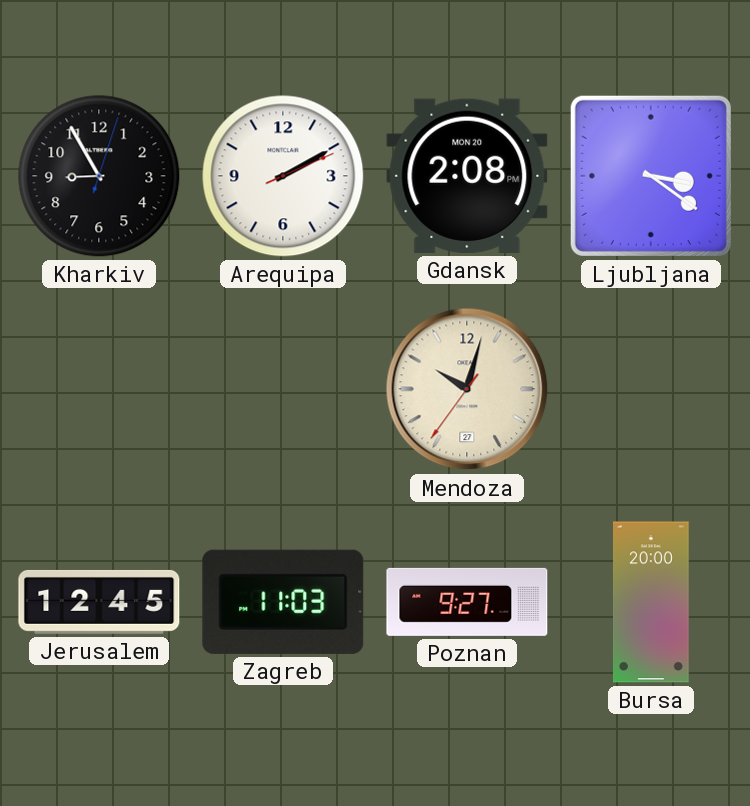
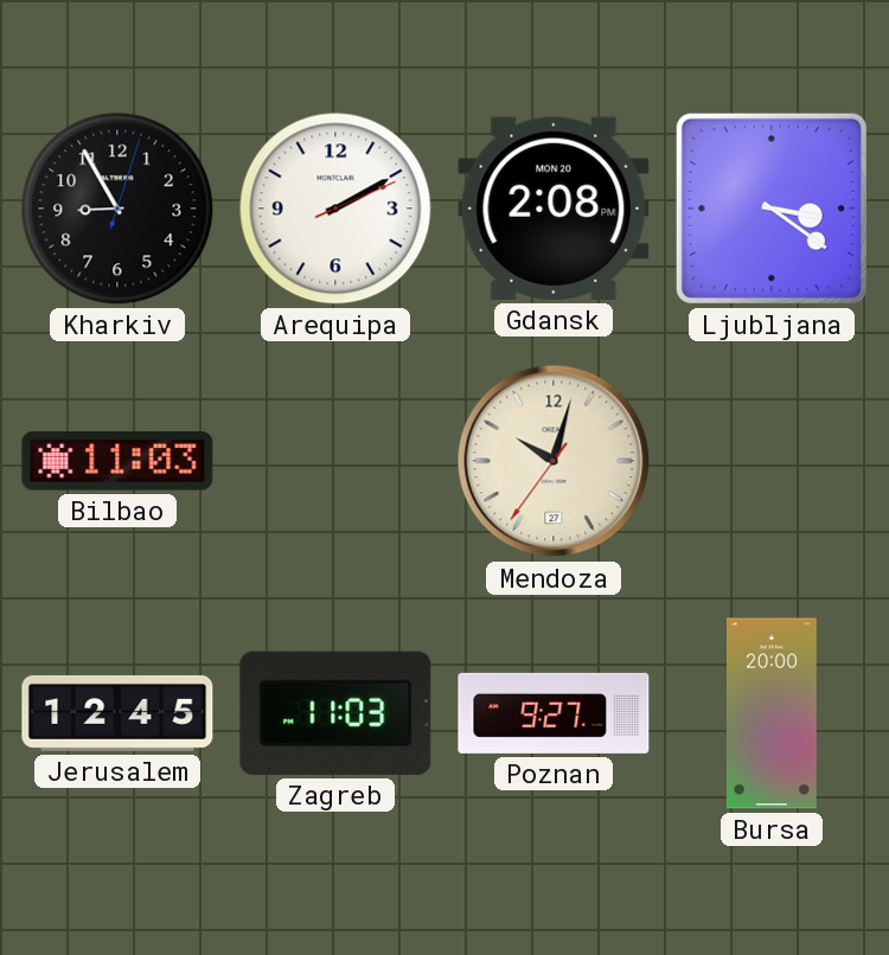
Bilbao: none -> 11:03 (117, 461)
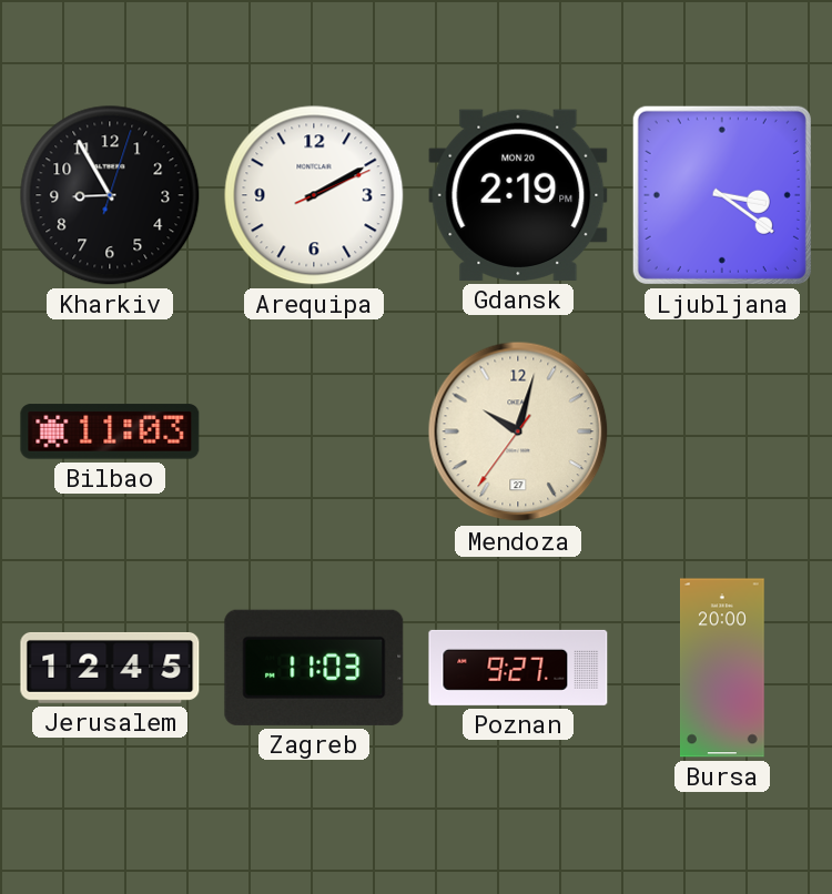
Gdansk: 2:08 -> 2:19 (518, 195)
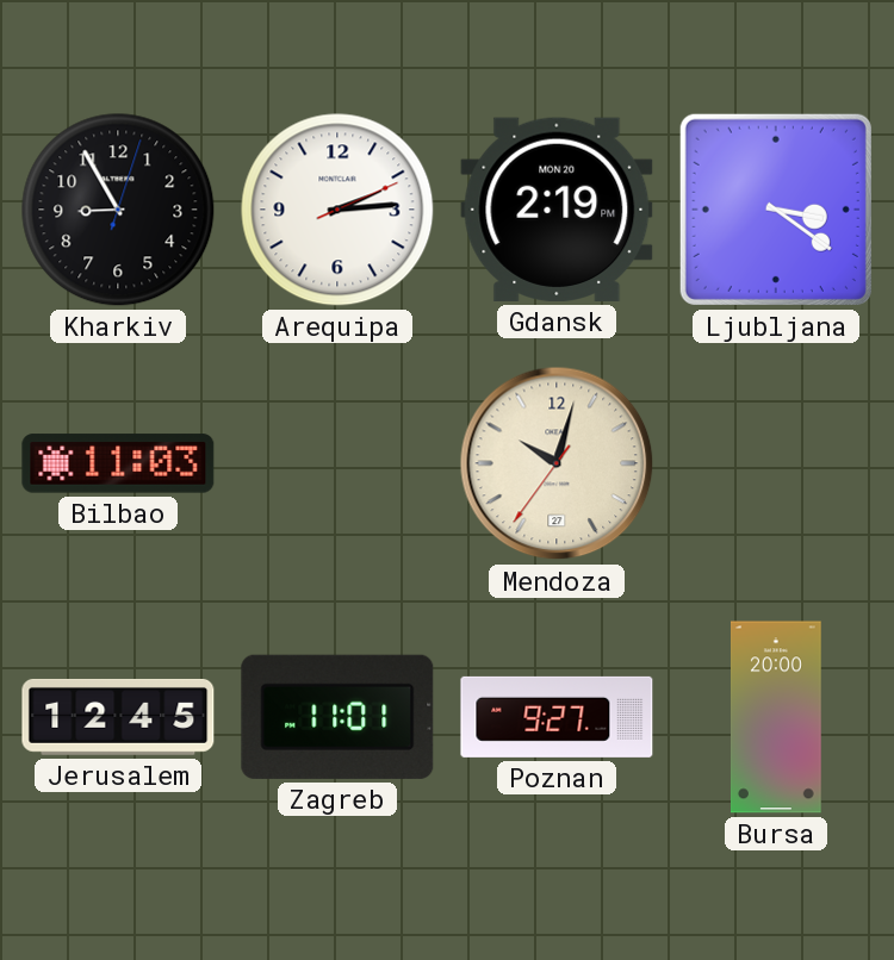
Arequipa: 2:10 -> 2:14 (337, 210)
Zagreb: 11:03 -> 11:01 (337, 717)
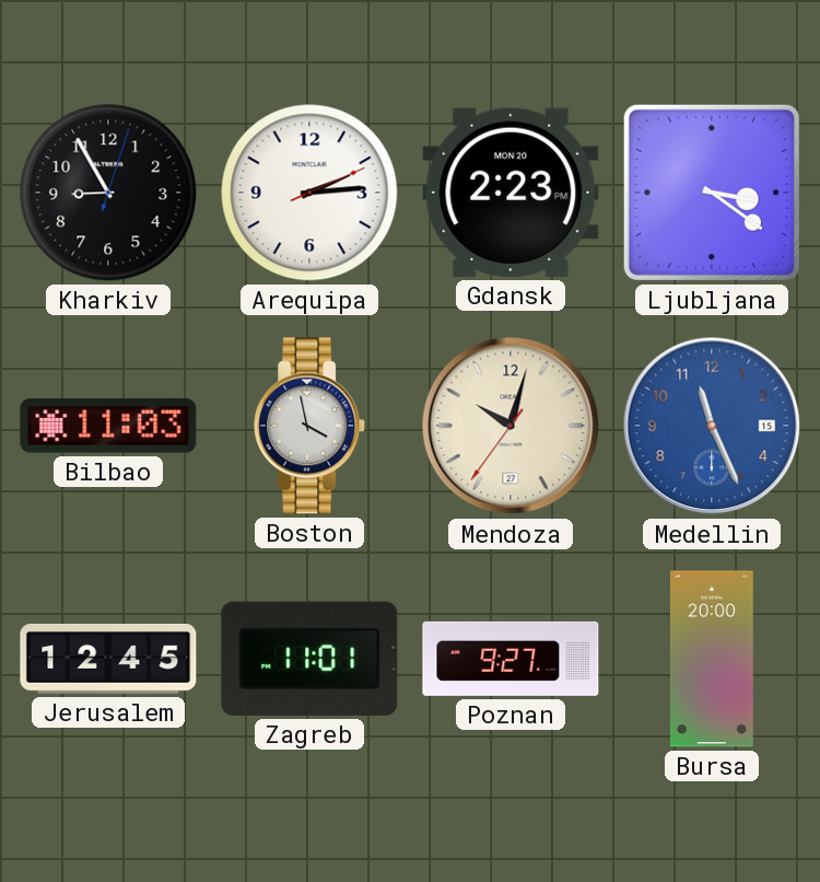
Gdansk: 2:19 -> 2:23 (511, 193)
Boston: none -> 3:58 (311, 426)
Medellin: none -> 11:26 (712, 426)
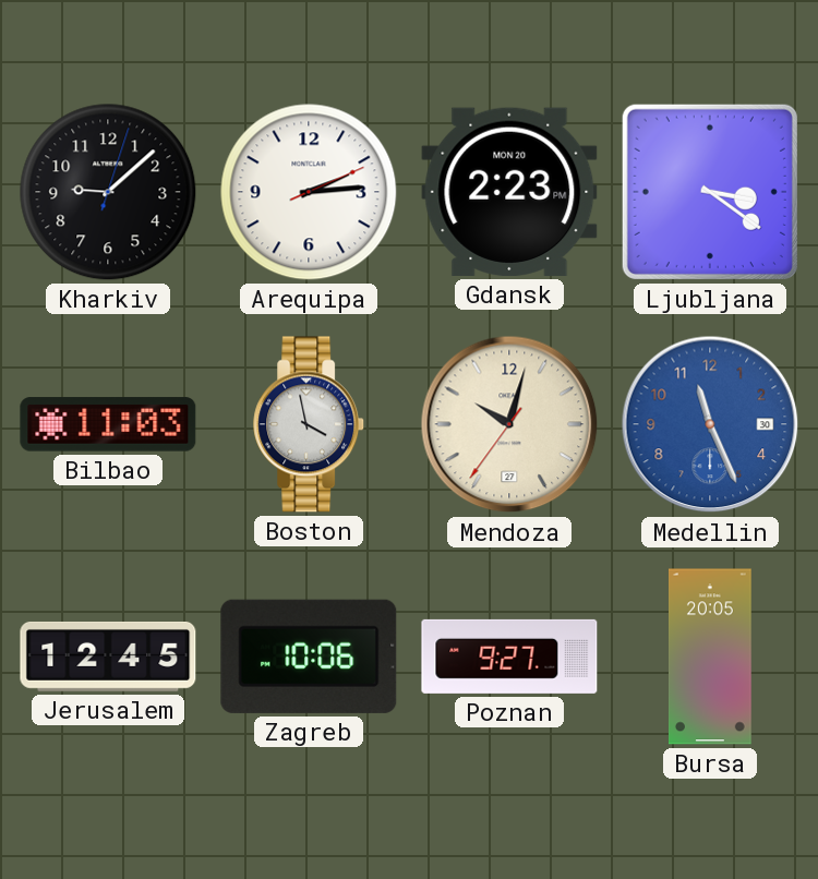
Kharkiv: 8:55 -> 9:08 (108, 192)
Medellin date: 15 -> 30 (710, 424)
Zagreb: 11:01 -> 10:06 (309, 657)
Bursa: 20:00 -> 20:05 (711, 657)
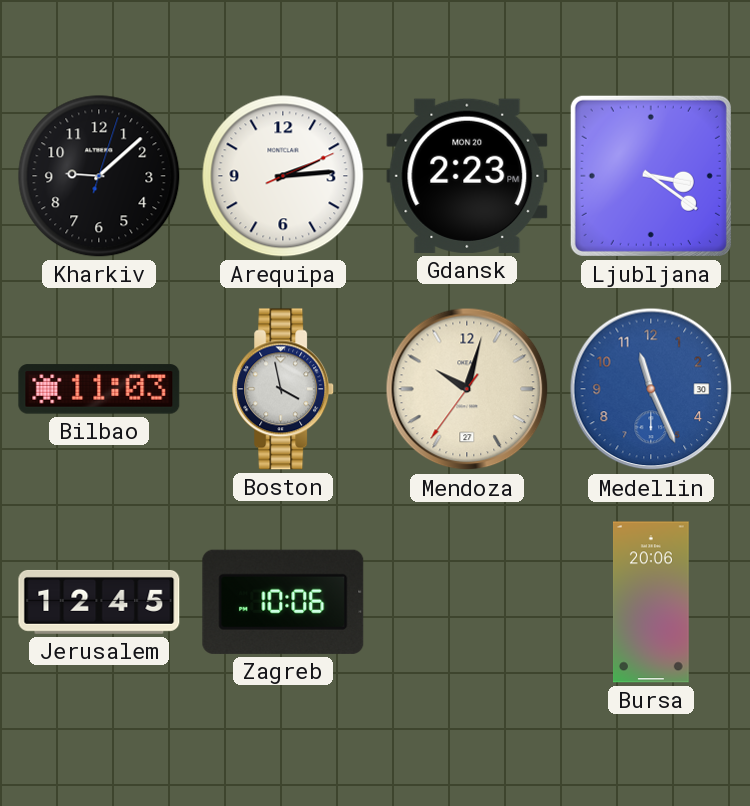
Poznan: 9:27 -> none (509, 657)
Bursa: 20:05 -> 20:06 (652, 602)
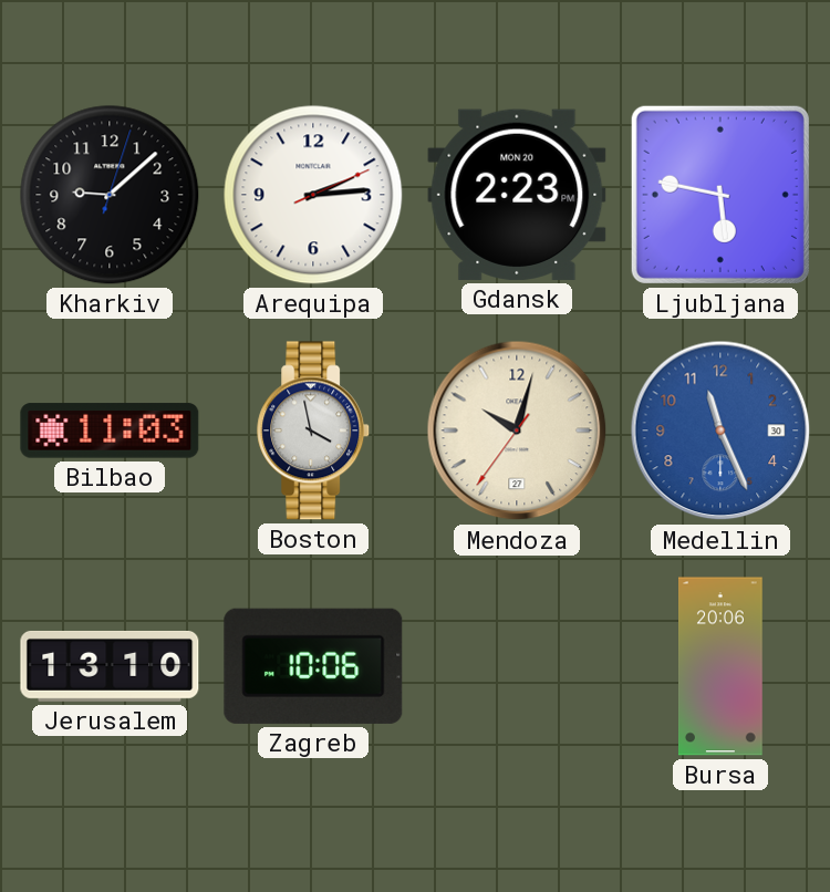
Ljubljana: 3:21 -> 5:47 (720, 195)
Jerusalem: 12:45 -> 13:10 (110, 666)
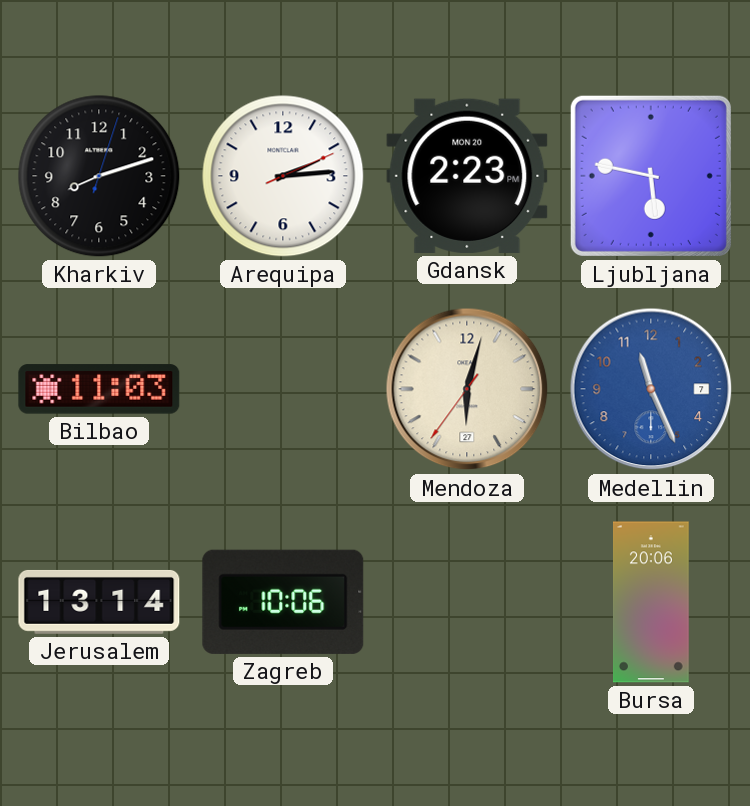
Kharkiv: 9:08 -> 8:12 (99, 176)
Boston: 3:58 -> none (314, 431)
Mendoza: 10:02 -> 6:02 (467, 389)
Medellin date: 30 -> 7 (651, 389)
Jerusalem: 13:10 -> 13:14 (99, 602)
